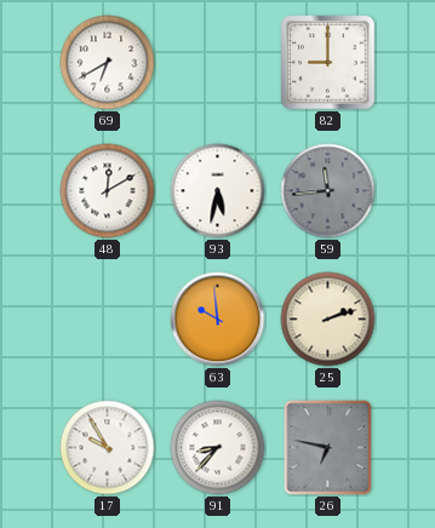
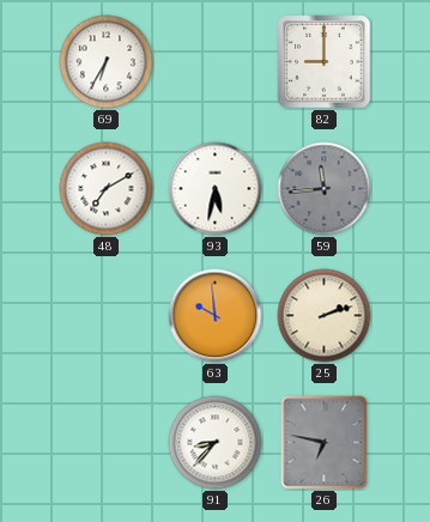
69: 6:40 -> 6:35 (107, 62)
48: 12:10 -> 7:10 (107, 189)
17: 9:55 -> none (108, 448)
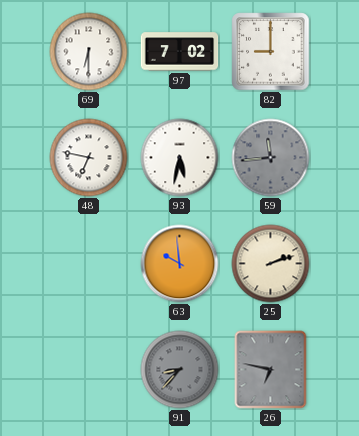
69: 6:35 -> 6:30 (89, 52)
97: none -> 7:02 (180, 52)
48: 7:10 -> 6:47 (89, 158)
91 dial: white -> grey (180, 370)
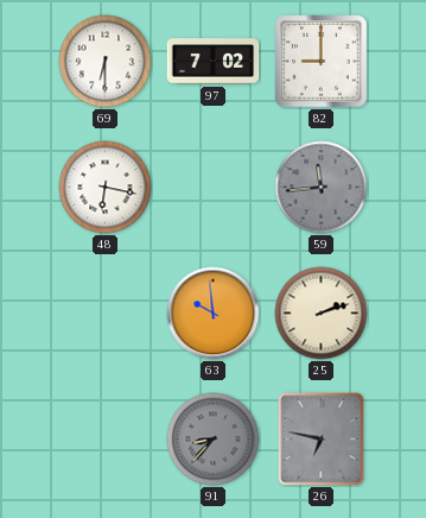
48: 6:47 -> 6:17 (106, 188)
93: 5:32 -> none (180, 158)
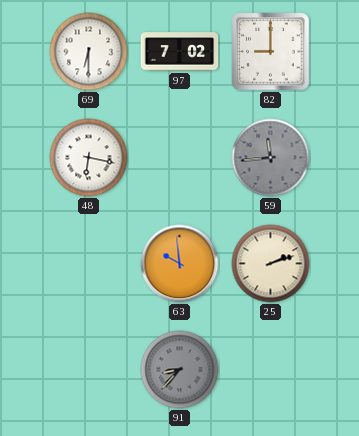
26: 6:47 -> none (322, 440)
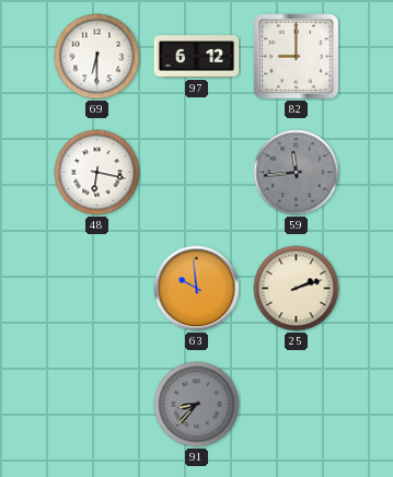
97: 7:02 -> 6:12 (197, 57)
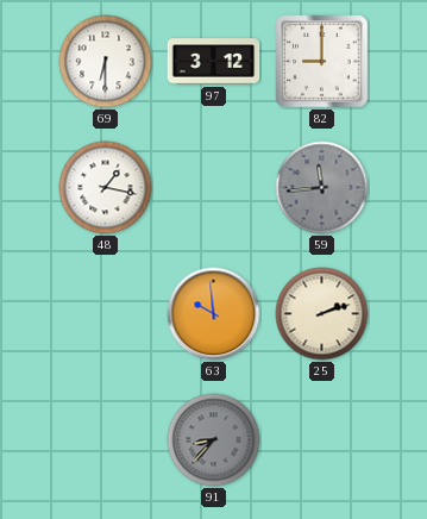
97: 6:12 -> 3:12 (214, 62)
48: 6:17 -> 1:17 (106, 188)
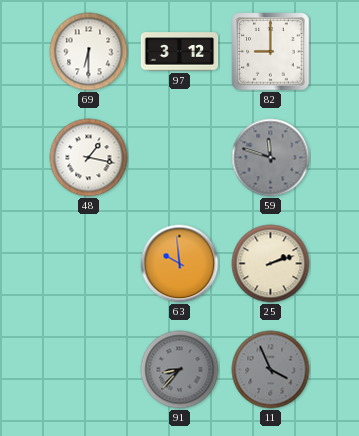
59: 11:44 -> 11:48 (271, 158)
11: none -> 3:56 (271, 370)
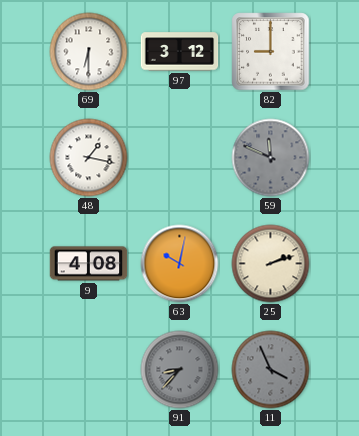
59: 11:48 -> 11:49 (271, 158)
9: none -> 4:08 (89, 264)
63: 9:59 -> 10:02 (180, 264)
